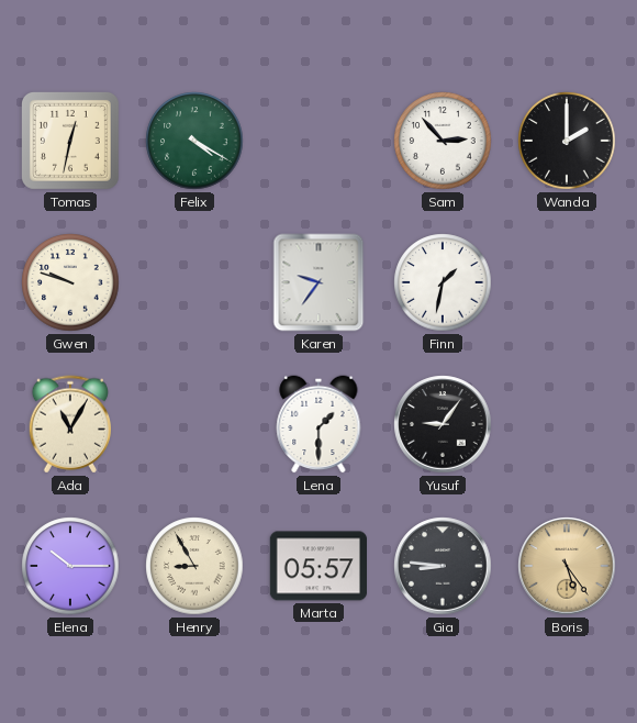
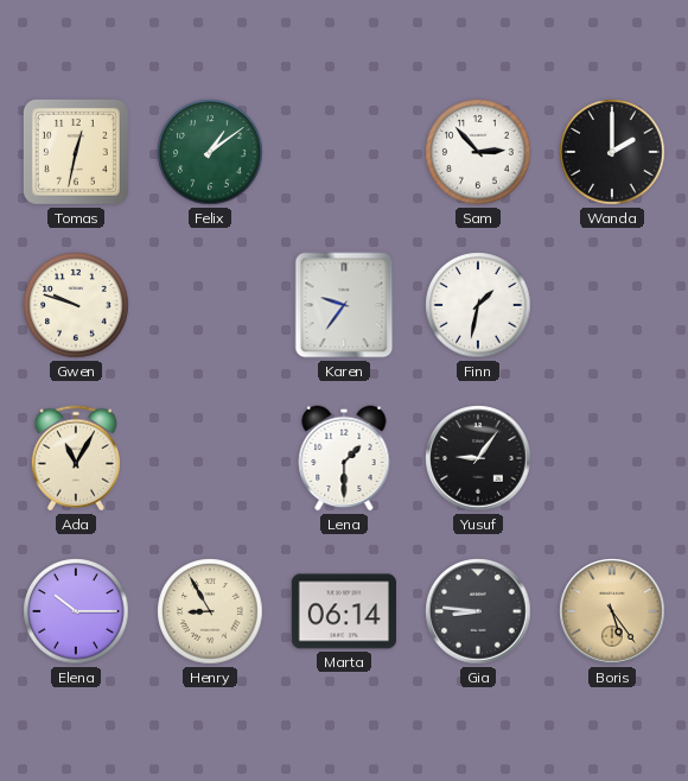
Felix: 4:20 -> 1:09 (210, 152)
Marta: 05:57 -> 06:14 (343, 611)
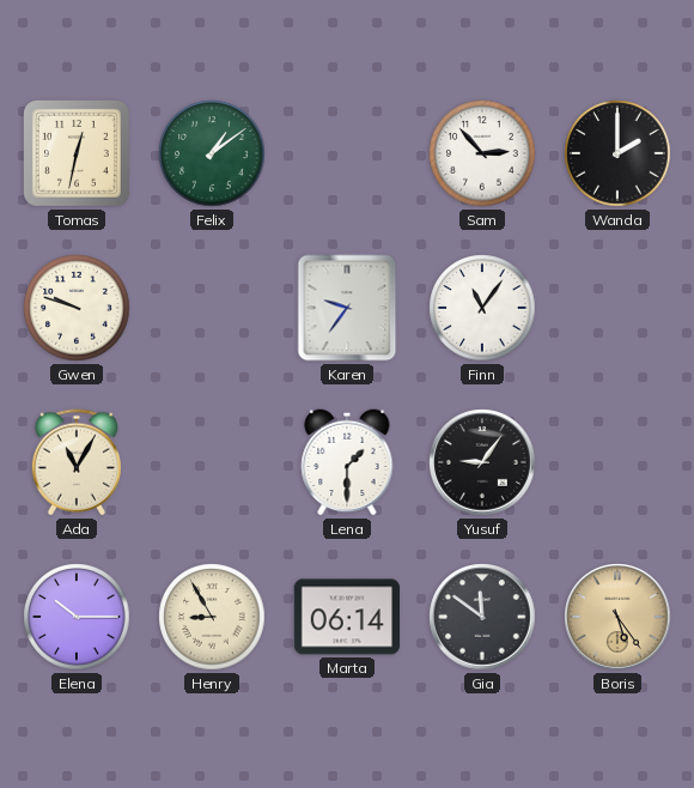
Finn: 1:32 -> 11:06 (482, 308)
Gia: 8:46 -> 11:51 (482, 617)
